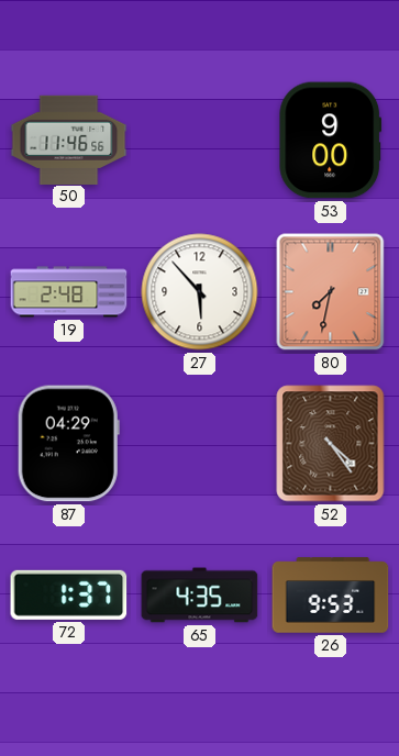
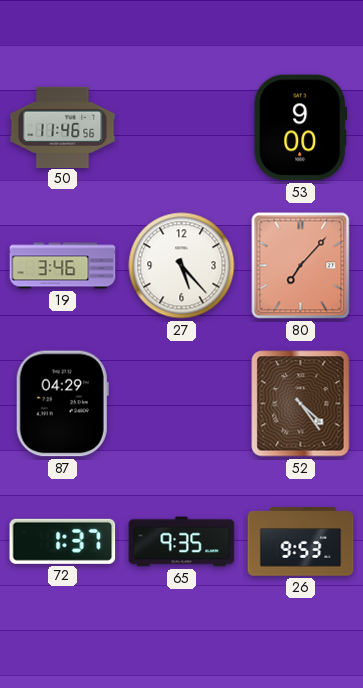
19: 2:48 -> 3:46 (63, 266)
27: 5:53 -> 5:23 (182, 266)
80: 7:32 -> 7:07 (301, 266)
65: 4:35 -> 9:35 (182, 542)
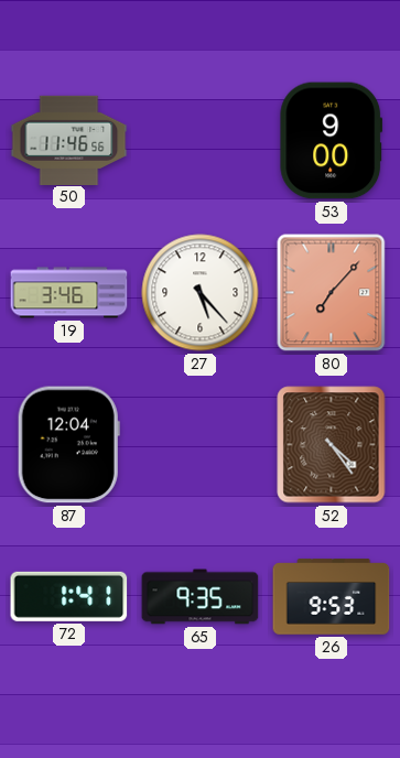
87: 04:29 -> 12:04 (68, 445)
72: 1:37 -> 1:41 (69, 596)
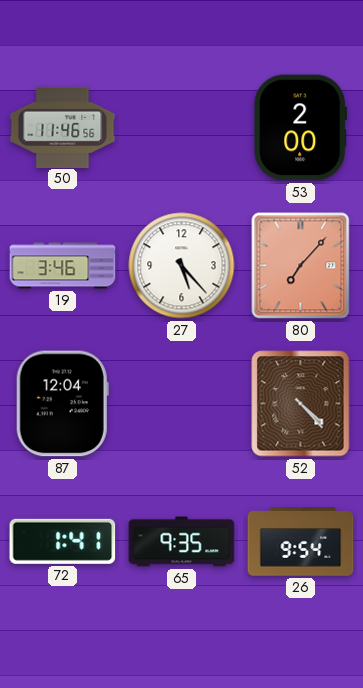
53: 9:00 -> 2:00 (301, 128)
52: 4:24 -> 4:23 (301, 404)
26: 9:53 -> 9:54 (301, 542)
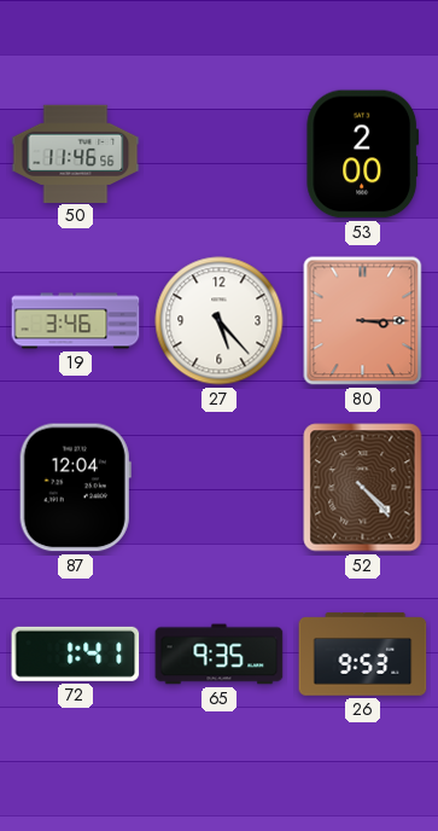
80: 7:07 -> 3:15 (363, 321)
26: 9:54 -> 9:53 (363, 655)
